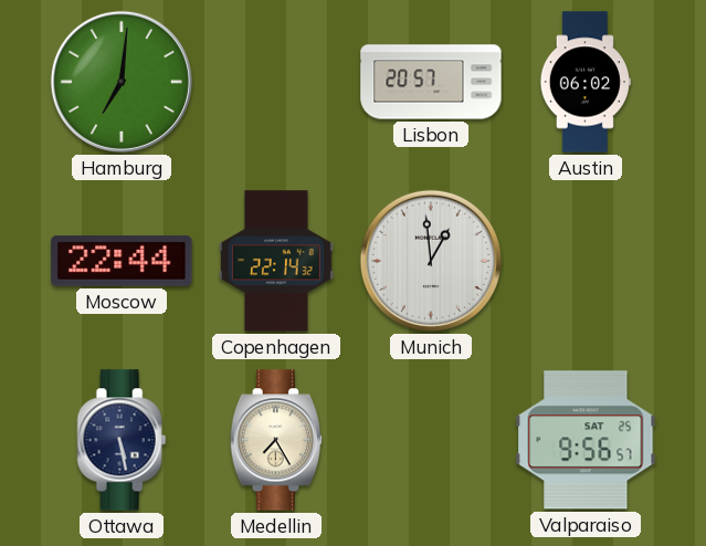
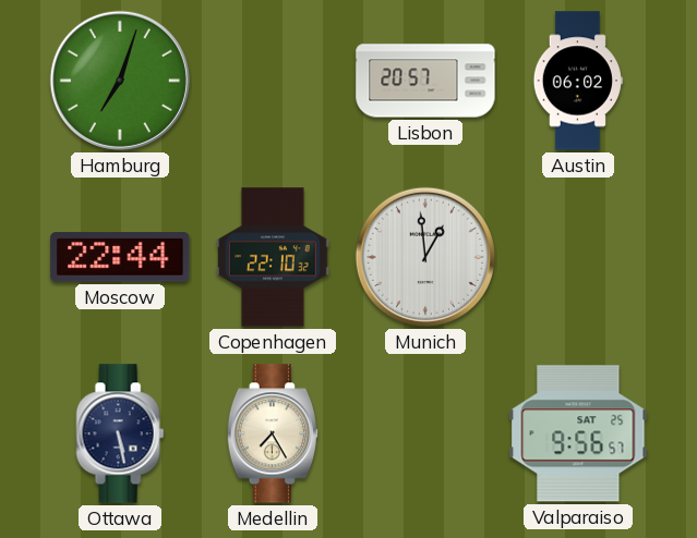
Hamburg: 7:01 -> 7:03 (120, 81)
Copenhagen: 22:14 -> 22:10 (274, 257)
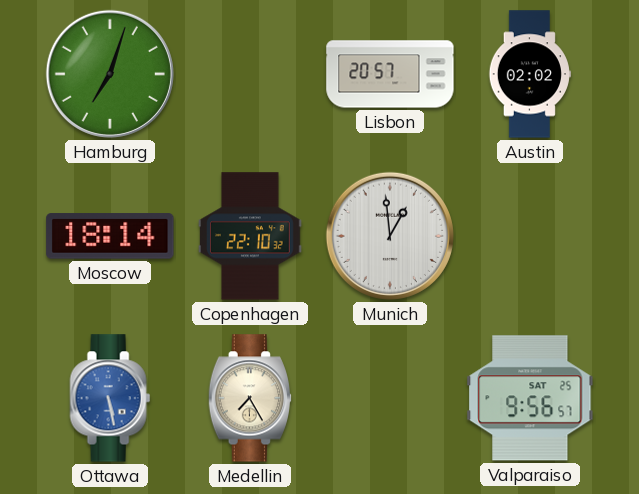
Austin: 06:02 -> 02:02 (529, 74)
Moscow: 22:44 -> 18:14 (110, 236)
Ottawa dial: navy -> blue (110, 398)
